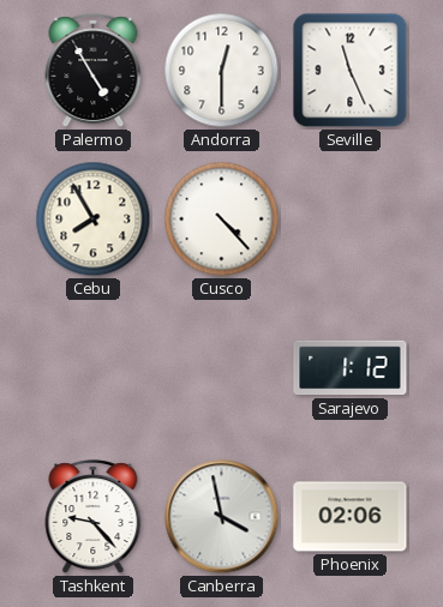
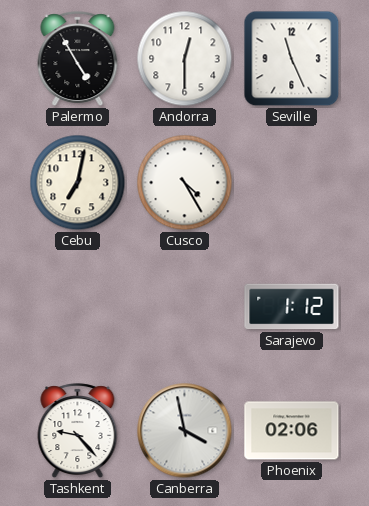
Cebu: 7:55 -> 7:02 (78, 183)
Cusco: 4:23 -> 4:25 (185, 183)
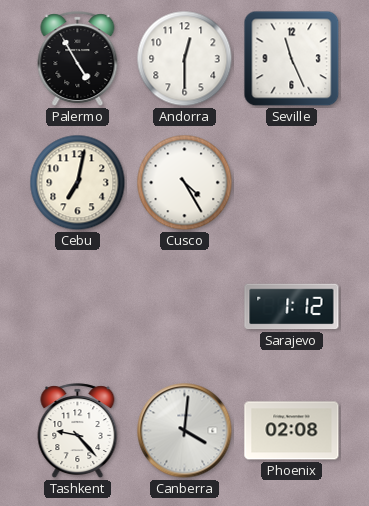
Canberra: 3:58 -> 4:01 (185, 431)
Phoenix: 02:06 -> 02:08 (292, 431)
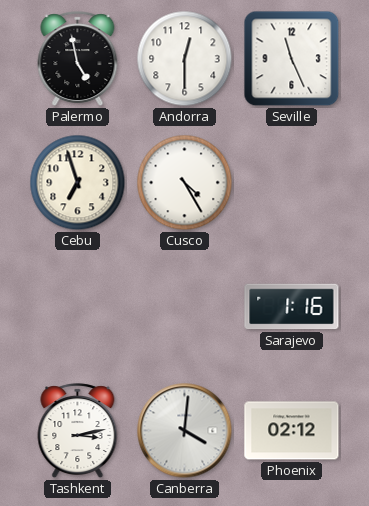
Palermo: 4:55 -> 4:58 (78, 59)
Cebu: 7:02 -> 6:57 (78, 183)
Sarajevo: 1:12 -> 1:16 (292, 307)
Tashkent: 9:23 -> 3:13 (78, 431)
Phoenix: 02:08 -> 02:12 (292, 431)
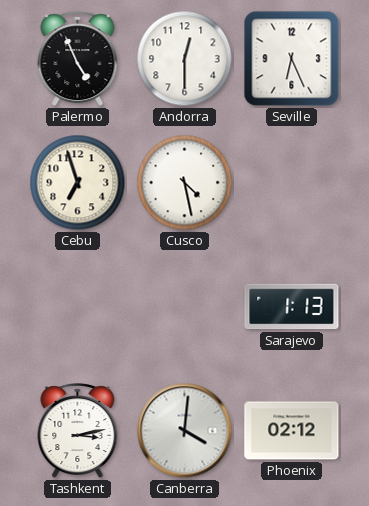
Palermo: 4:58 -> 4:56 (78, 59)
Seville: 11:26 -> 6:26 (292, 59)
Cusco: 4:25 -> 4:28 (185, 183)
Sarajevo: 1:16 -> 1:13 (292, 307)
